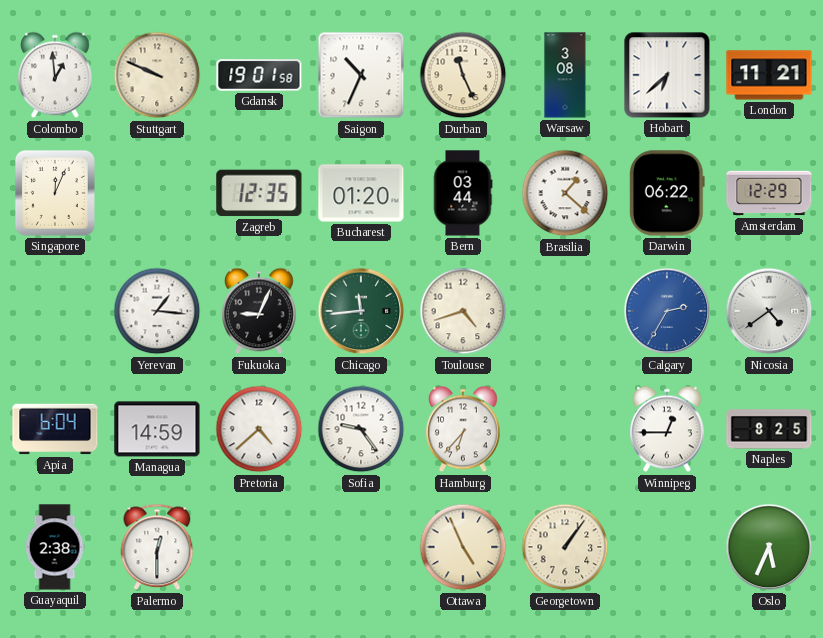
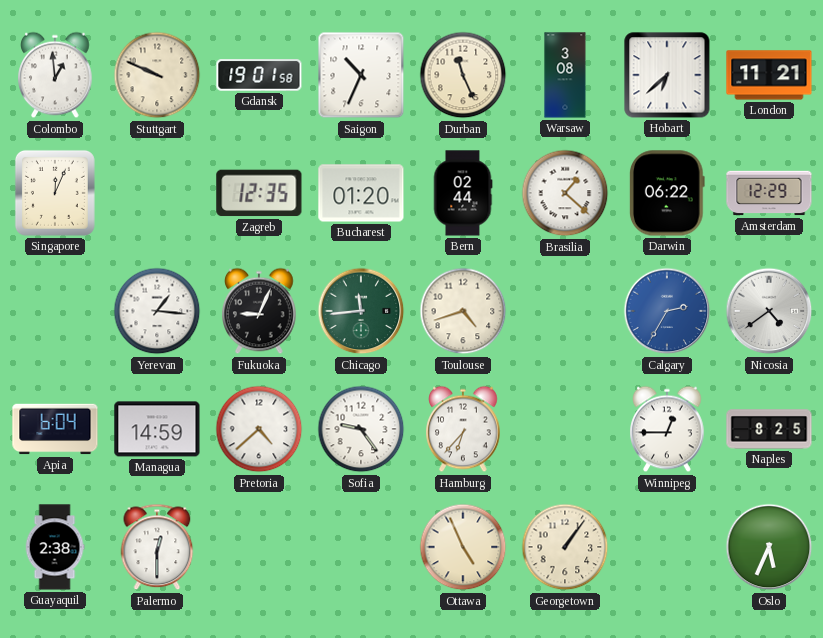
Bern: 03:44 -> 02:44 (463, 193)
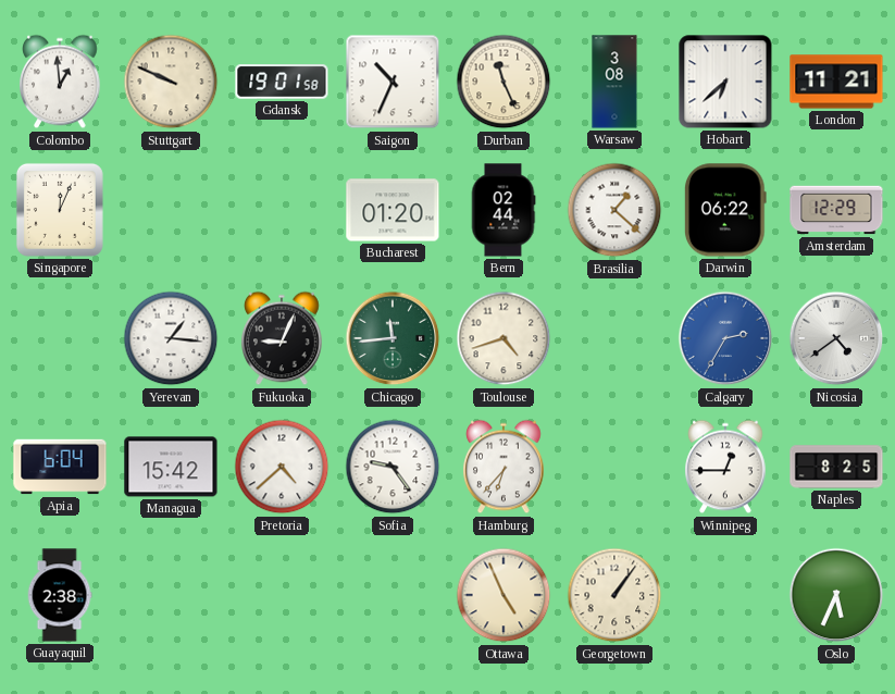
Zagreb: 12:35 -> none (259, 193)
Managua: 14:59 -> 15:42 (171, 467)
Palermo: 12:30 -> none (157, 547)
